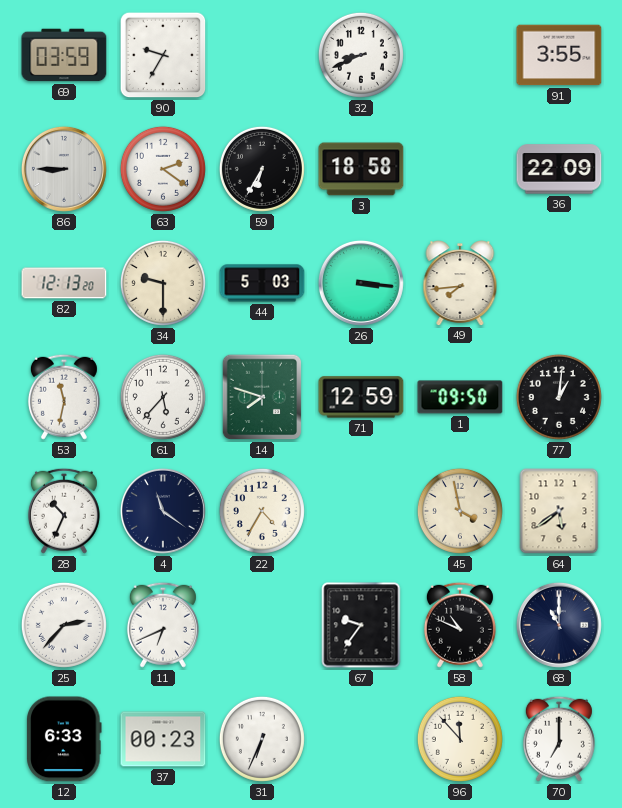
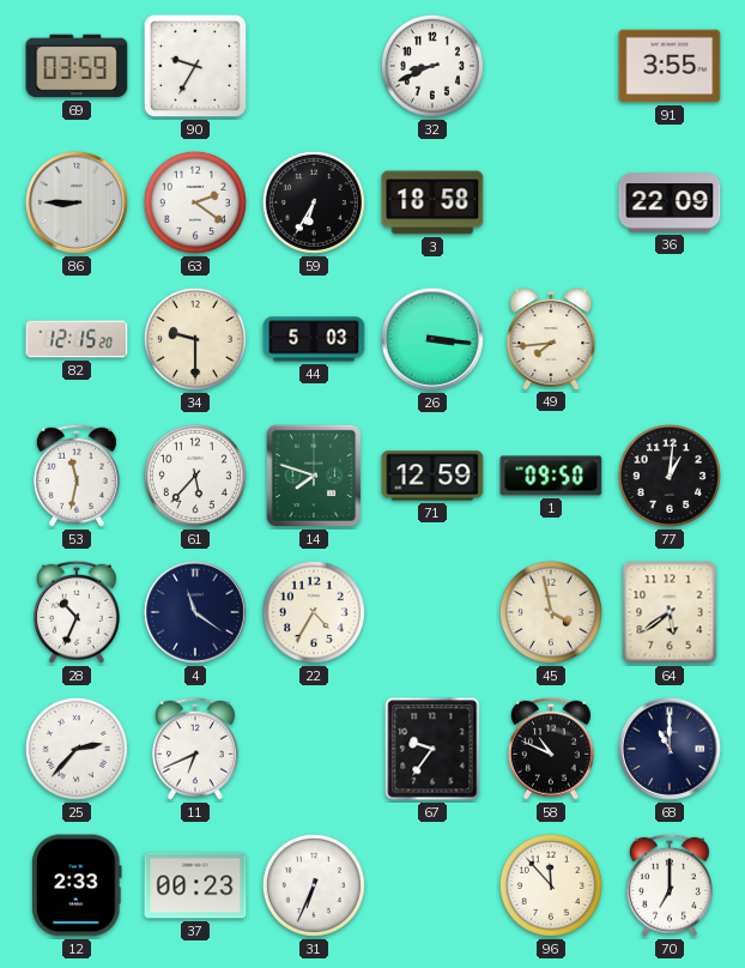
82: 12:13 -> 12:15 (77, 339)
12: 6:33 -> 2:33 (77, 885)
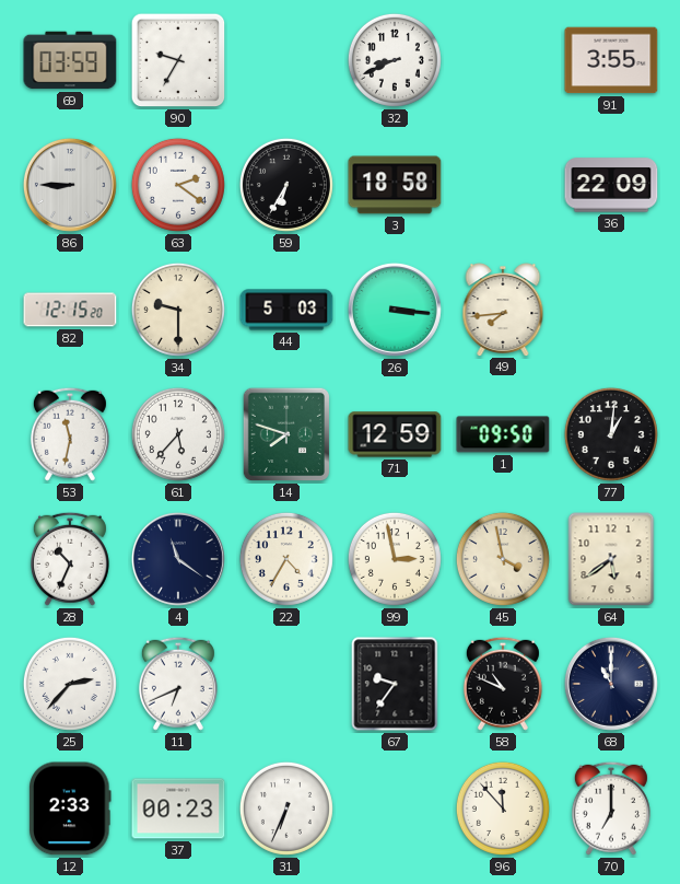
99: none -> 2:58 (395, 559)
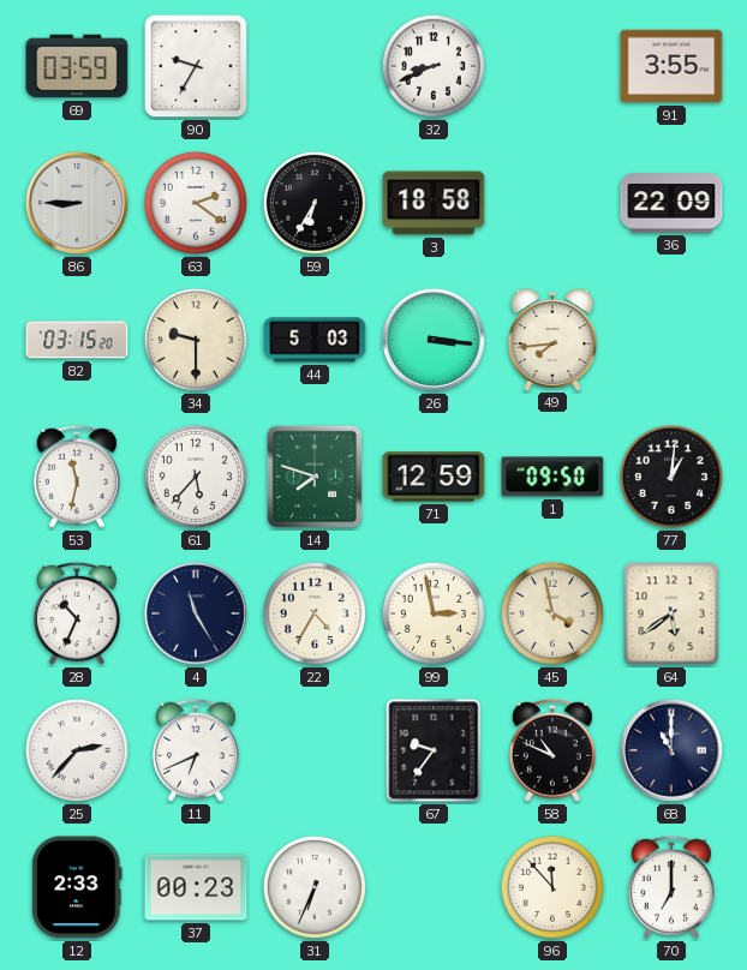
82: 12:15 -> 03:15 (77, 340)
4: 11:21 -> 11:25 (196, 613)
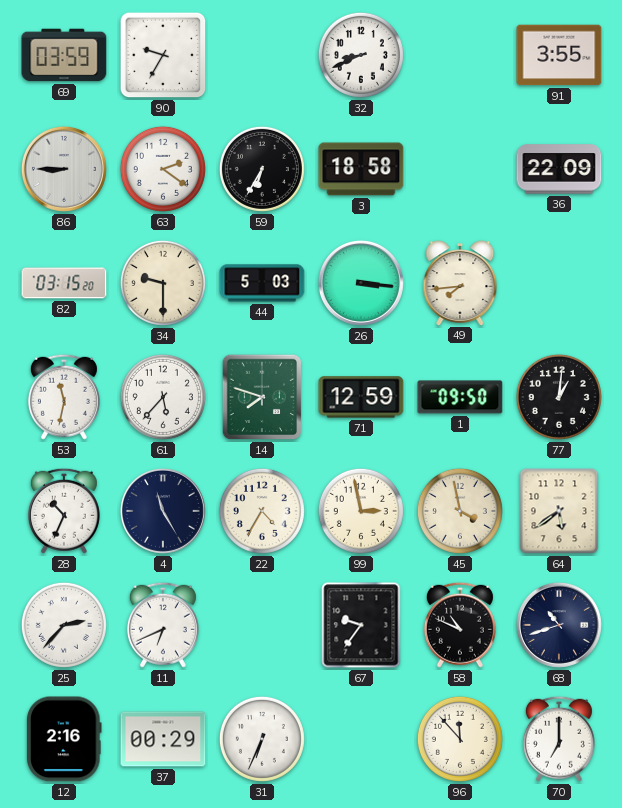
68: 11:00 -> 10:42 (559, 625)
12: 2:33 -> 2:16 (64, 739)
37: 00:23 -> 00:29 (163, 739)
